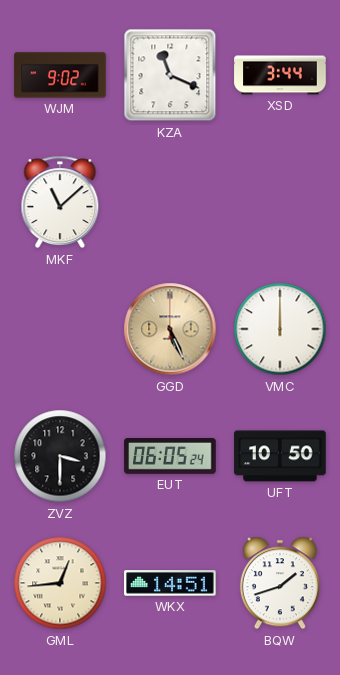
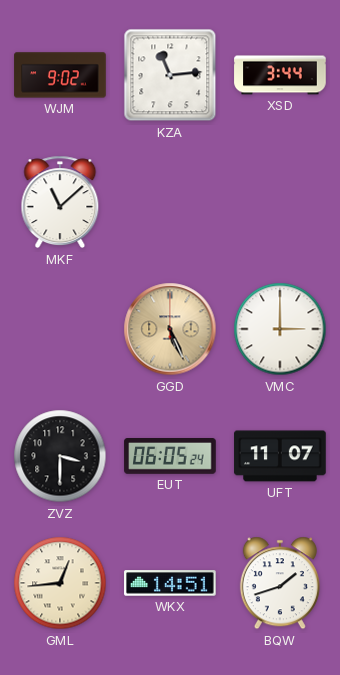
KZA: 11:19 -> 11:14 (170, 75)
VMC: 12:00 -> 3:00 (280, 329)
UFT: 10:50 -> 11:07 (280, 456)
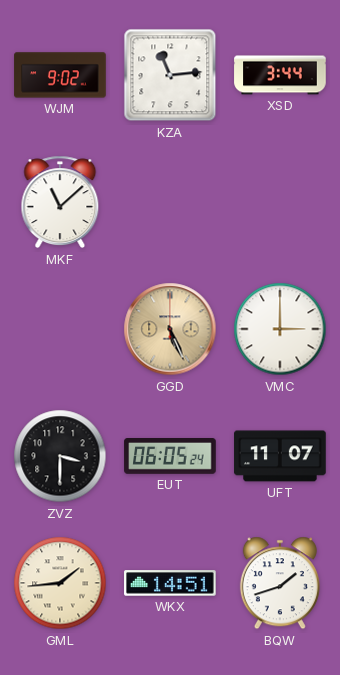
GML: 12:44 -> 1:44 (60, 583)
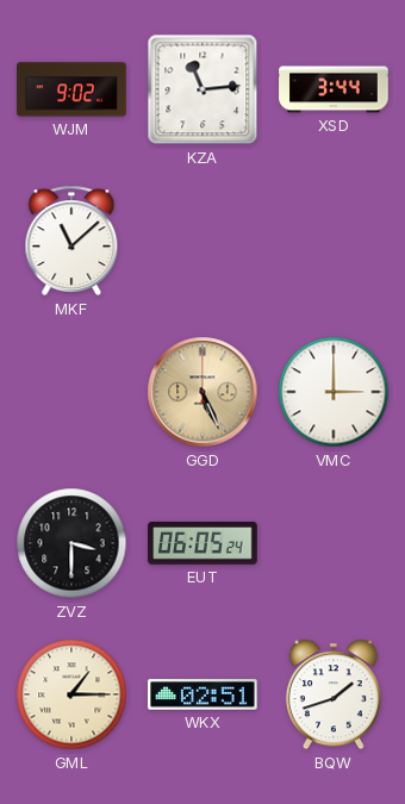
UFT: 11:07 -> none (280, 456)
GML: 1:44 -> 1:15 (71, 694)
WKX: 14:51 -> 02:51 (202, 694)
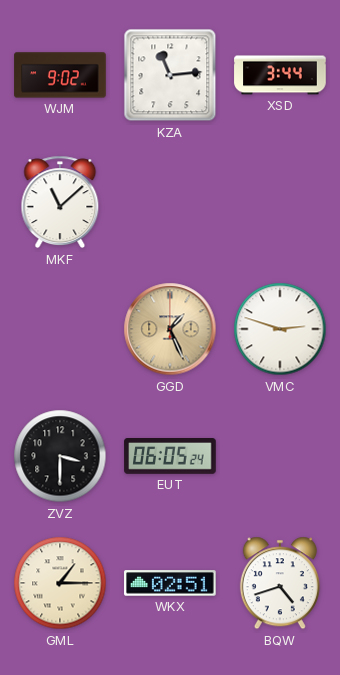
GGD: 5:26 -> 1:26 (170, 329)
VMC: 3:00 -> 2:48 (280, 329)
BQW: 1:42 -> 4:42 (280, 583)
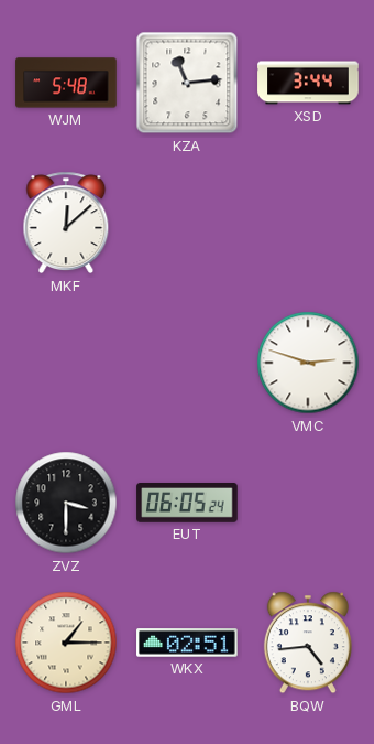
WJM: 9:02 -> 5:48 (66, 83)
MKF: 11:08 -> 12:08 (66, 223)
GGD: 1:26 -> none (170, 329)
BQW: 4:42 -> 4:44 (308, 643)
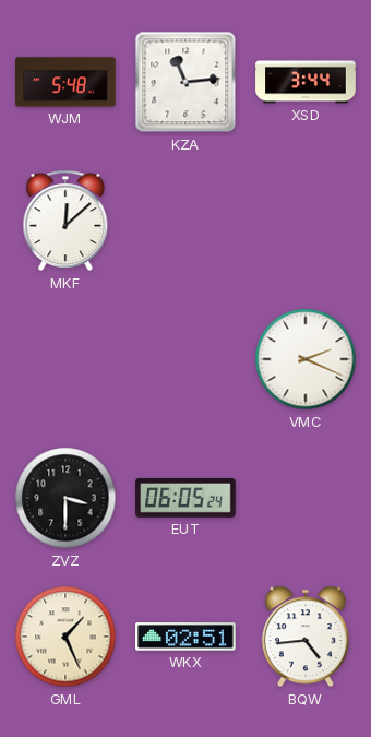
VMC: 2:48 -> 2:19 (306, 359)
GML: 1:15 -> 1:26 (65, 637)
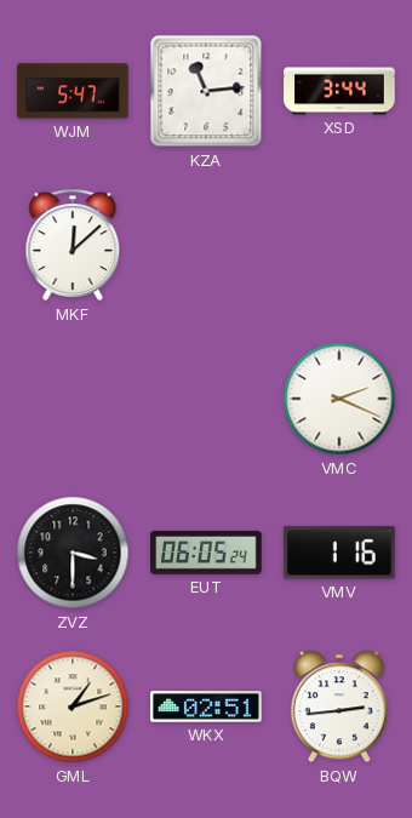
WJM: 5:48 -> 5:47 (73, 91)
VMV: none -> 1:16 (341, 553)
GML: 1:26 -> 1:12 (73, 707)
BQW: 4:44 -> 2:44 (339, 707)
